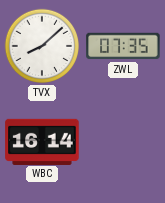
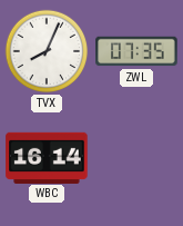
TVX: 8:08 -> 8:04 (47, 51)
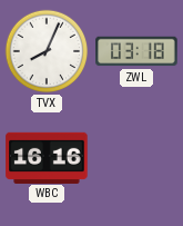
ZWL: 07:35 -> 03:18 (136, 51)
WBC: 16:14 -> 16:16 (47, 157)
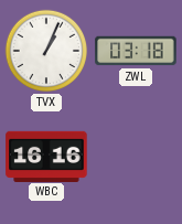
TVX: 8:04 -> 1:04 (46, 51)
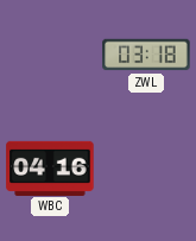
TVX: 1:04 -> none (46, 51)
WBC: 16:16 -> 04:16 (50, 167)
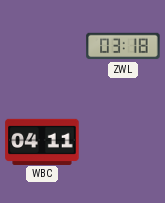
WBC: 04:16 -> 04:11 (42, 141)
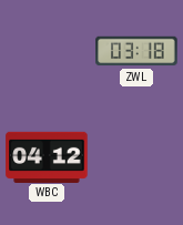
WBC: 04:11 -> 04:12 (47, 156)
